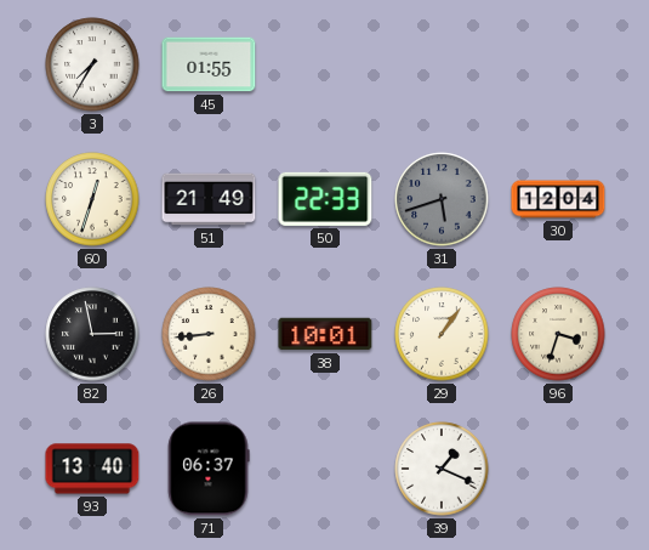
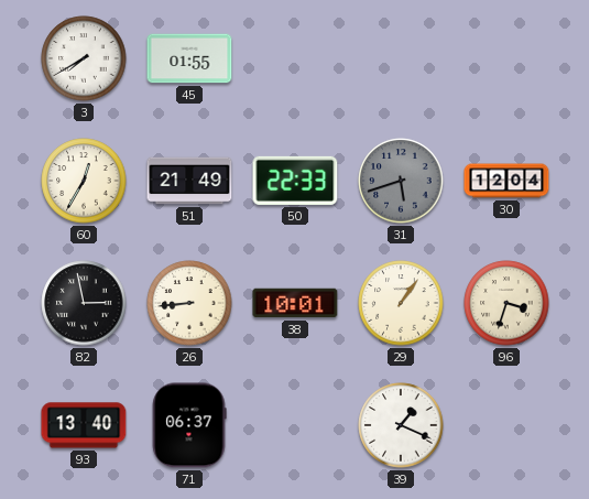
3: 7:35 -> 7:40 (84, 58)
60: 12:33 -> 12:35 (84, 181)
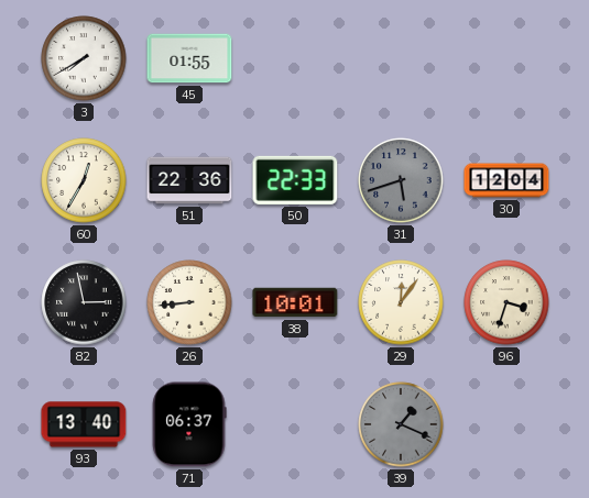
51: 21:49 -> 22:36 (189, 180)
29: 1:06 -> 12:06 (401, 302)
39 dial: white -> grey (401, 424)
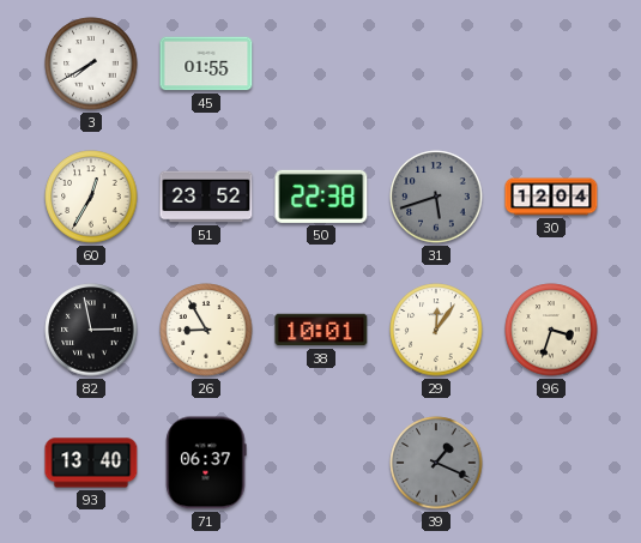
51: 22:36 -> 23:52 (206, 197)
50: 22:33 -> 22:38 (321, 197)
26: 8:44 -> 8:55 (206, 330)
